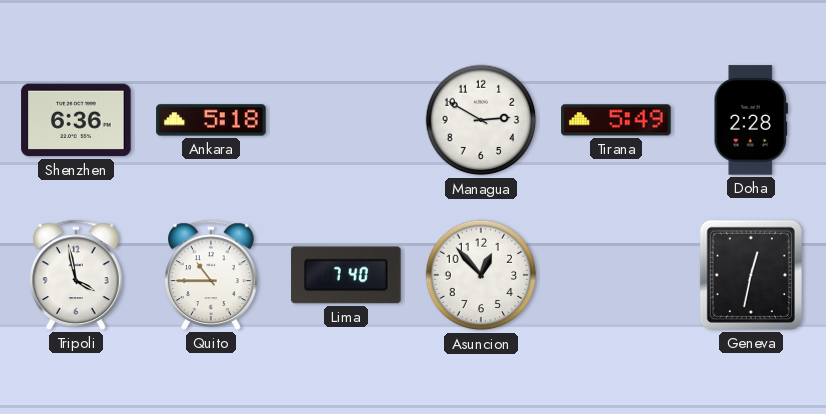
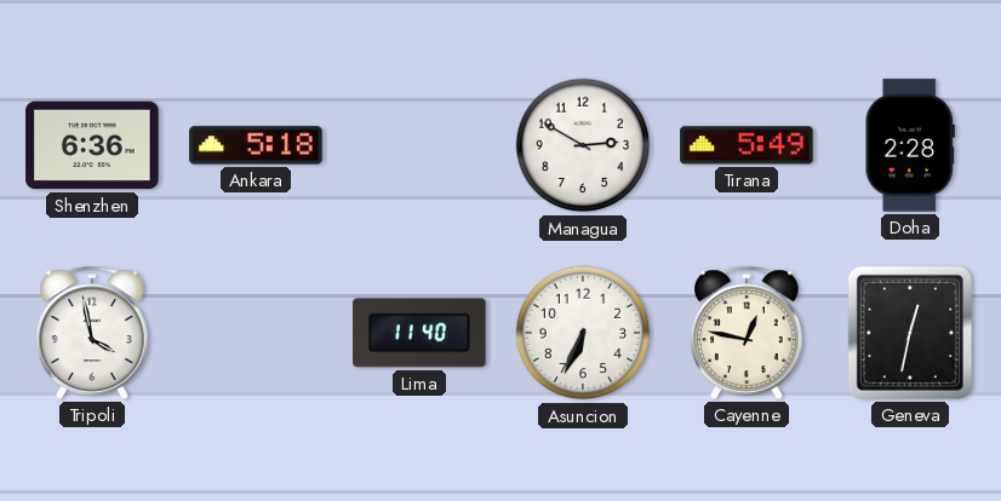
Quito: 10:45 -> none (212, 275)
Lima: 7:40 -> 11:40 (419, 333)
Asuncion: 12:53 -> 6:34 (583, 333)
Cayenne: none -> 12:47 (748, 333)
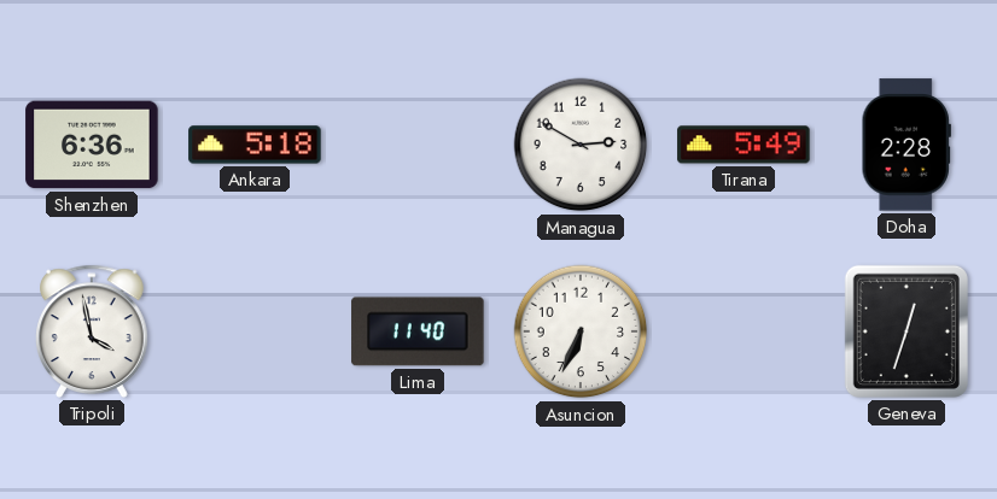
Cayenne: 12:47 -> none (748, 333)
Geneva: 12:32 -> 12:33 (906, 331)
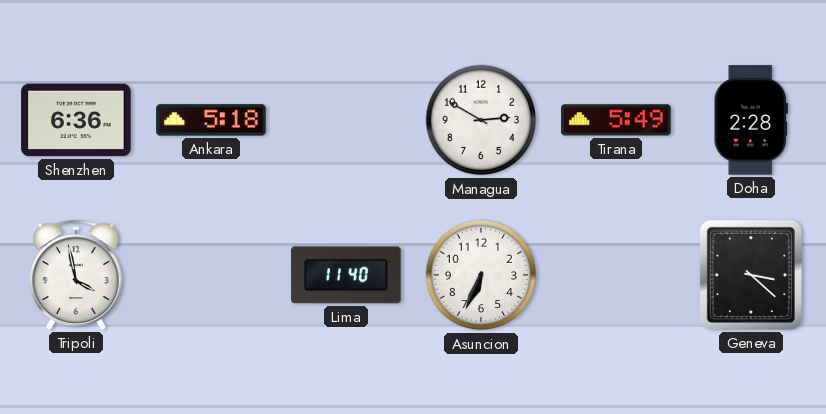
Geneva: 12:33 -> 3:22 (751, 275)
